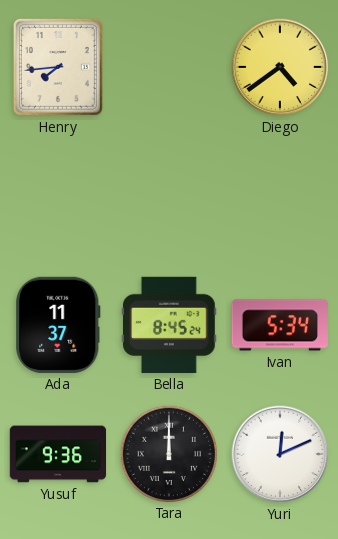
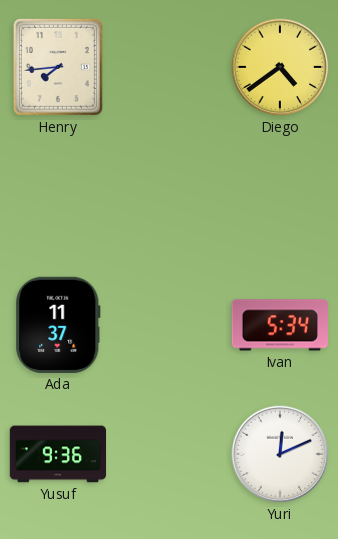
Bella: 8:45 -> none (169, 325)
Tara: 12:00 -> none (168, 453)
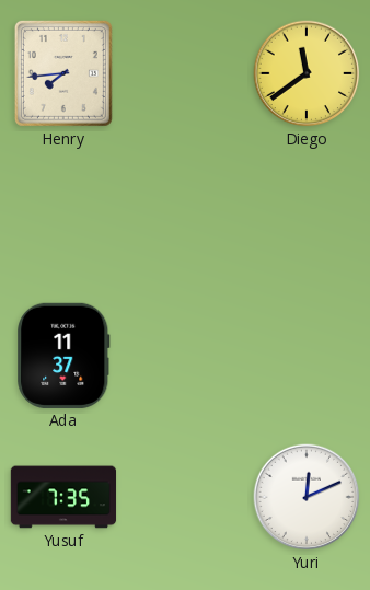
Diego: 4:39 -> 11:39 (307, 73)
Ivan: 5:34 -> none (280, 325)
Yusuf: 9:36 -> 7:35 (63, 497)
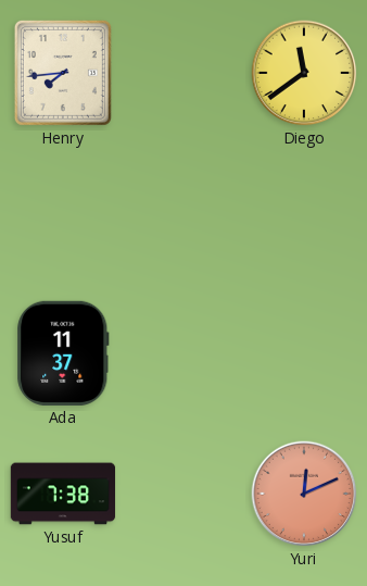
Yusuf: 7:35 -> 7:38 (63, 494)
Yuri dial: white -> salmon (304, 494)
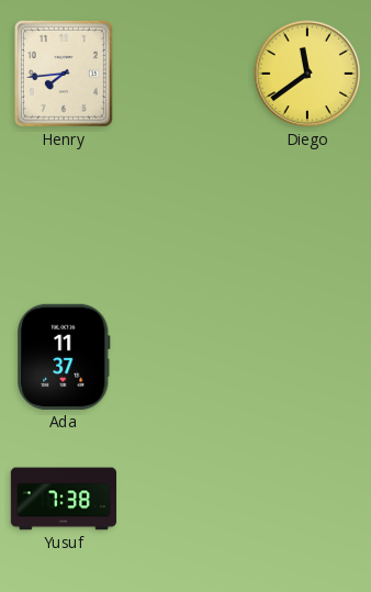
Yuri: 12:11 -> none (304, 494)
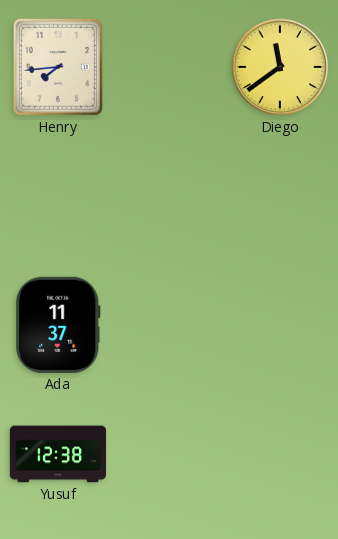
Yusuf: 7:38 -> 12:38 (58, 454)
